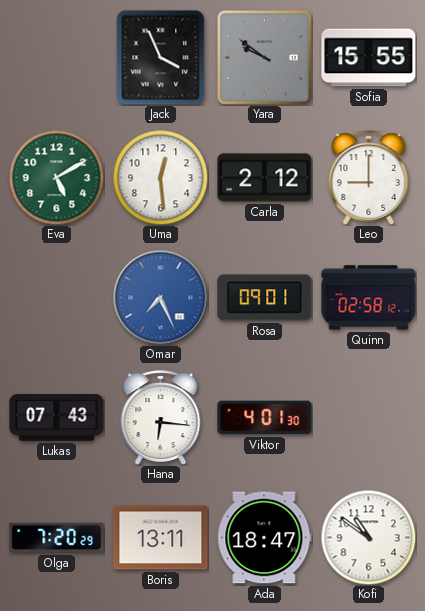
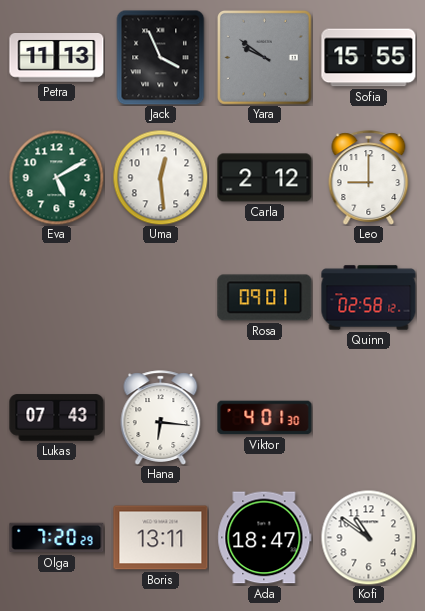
Petra: none -> 11:13 (57, 58)
Omar: 7:26 -> none (160, 297)
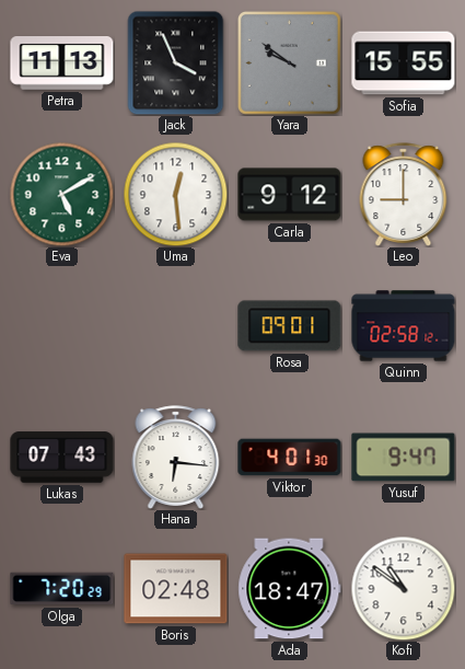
Carla: 2:12 -> 9:12 (290, 195)
Yusuf: none -> 9:47 (404, 458)
Boris: 13:11 -> 02:48 (176, 589)
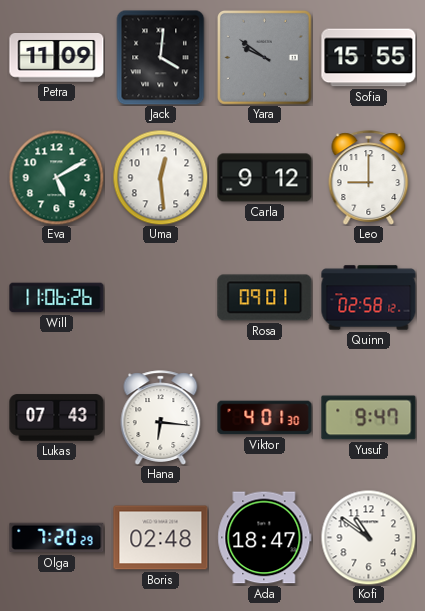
Petra: 11:13 -> 11:09 (57, 58)
Jack: 3:56 -> 4:01 (161, 57)
Will: none -> 11:06 (57, 298)
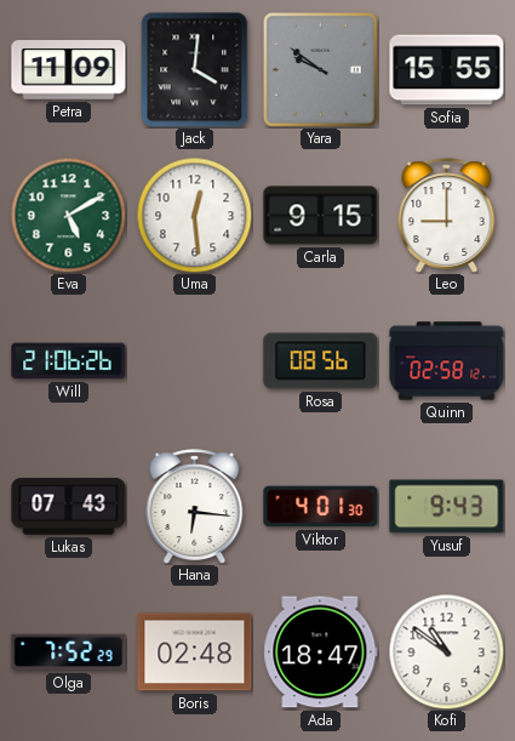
Carla: 9:12 -> 9:15 (321, 216)
Will: 11:06 -> 21:06 (69, 361)
Rosa: 09:01 -> 08:56 (321, 361)
Yusuf: 9:47 -> 9:43 (447, 507)
Olga: 7:20 -> 7:52 (69, 652)
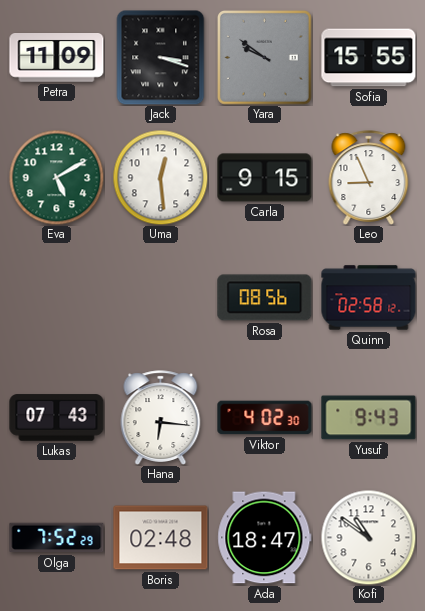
Jack: 4:01 -> 3:18 (161, 57)
Leo: 9:00 -> 8:56 (369, 178)
Will: 21:06 -> none (69, 361)
Viktor: 4:01 -> 4:02 (265, 418)
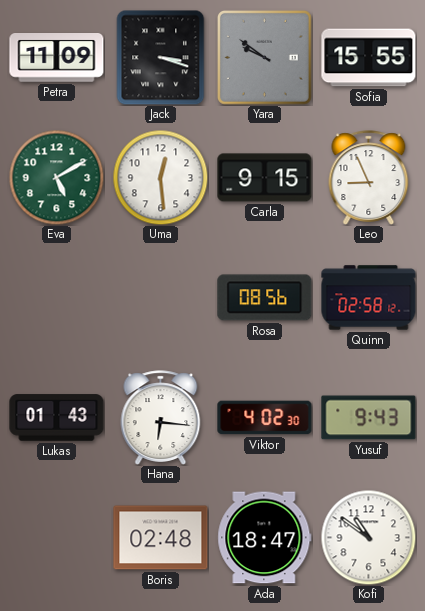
Lukas: 07:43 -> 01:43 (57, 418)
Olga: 7:52 -> none (57, 538)
